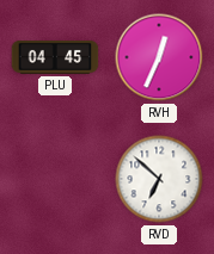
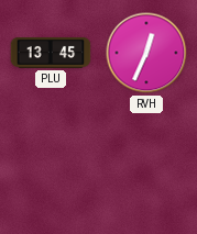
PLU: 04:45 -> 13:45 (51, 53)
RVD: 6:52 -> none (159, 179)
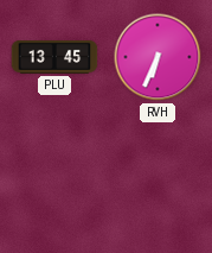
RVH: 12:34 -> 6:34 (158, 57)
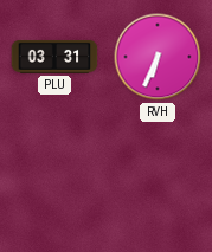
PLU: 13:45 -> 03:31 (54, 57)
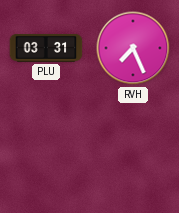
RVH: 6:34 -> 7:26 (133, 48)
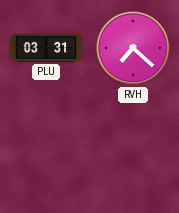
RVH: 7:26 -> 7:22 (133, 48)
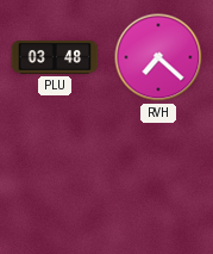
PLU: 03:31 -> 03:48 (55, 57)
